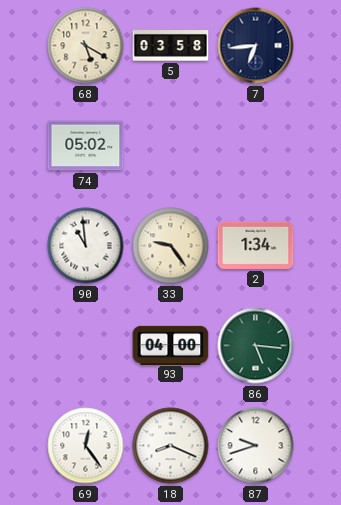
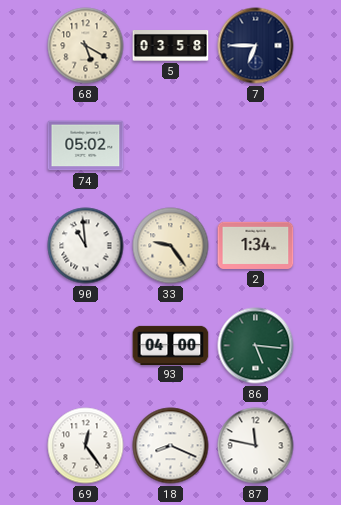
7: 6:44 -> 6:45 (256, 46)
87: 9:42 -> 11:47 (256, 446)
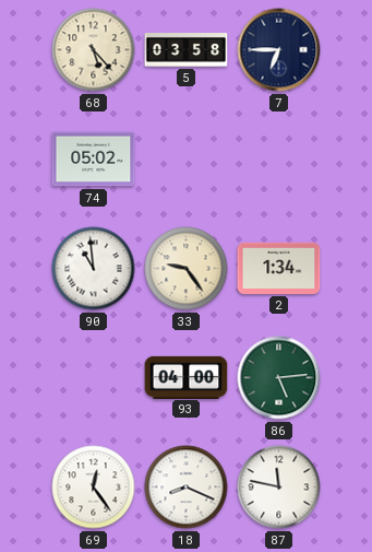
68: 5:20 -> 5:23 (94, 50)
86: 5:16 -> 5:14 (279, 378)
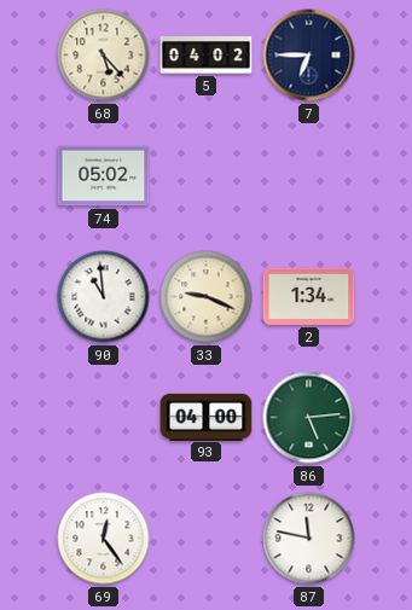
5: 03:58 -> 04:02 (207, 56)
33: 9:24 -> 9:19 (207, 297)
18: 8:19 -> none (187, 488)
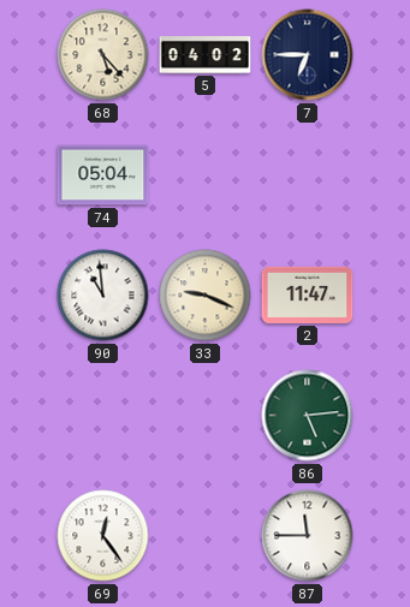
74: 05:02 -> 05:04 (103, 175)
2: 1:34 -> 11:47 (308, 294)
93: 04:00 -> none (207, 417)
87: 11:47 -> 11:45 (308, 536)
